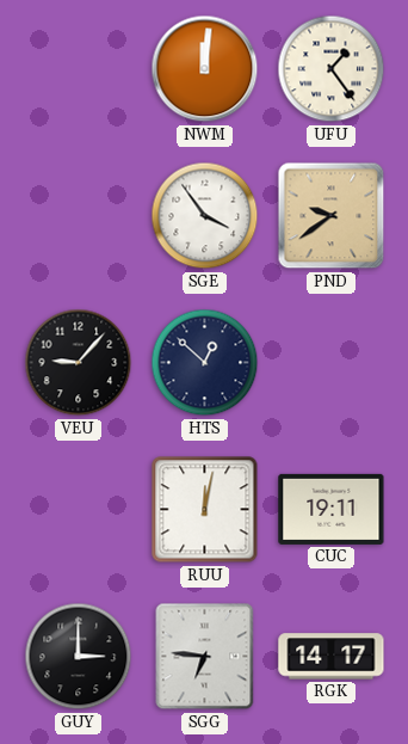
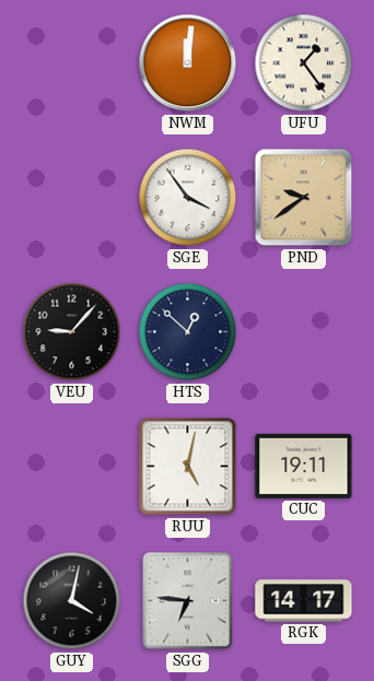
RUU: 12:02 -> 5:02 (188, 467)
GUY: 3:00 -> 4:02 (72, 601)
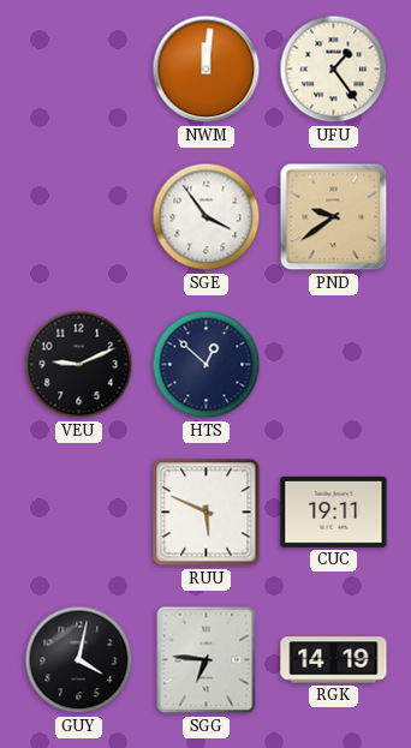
VEU: 9:07 -> 9:11 (79, 365)
RUU: 5:02 -> 5:49 (207, 513)
RGK: 14:17 -> 14:19 (334, 660)
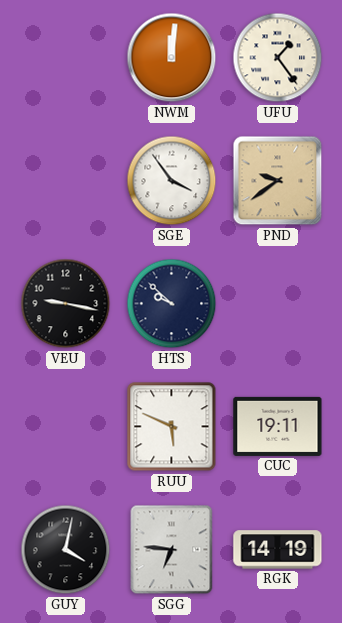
VEU: 9:11 -> 9:17 (66, 304)
HTS: 12:52 -> 9:52 (172, 304)
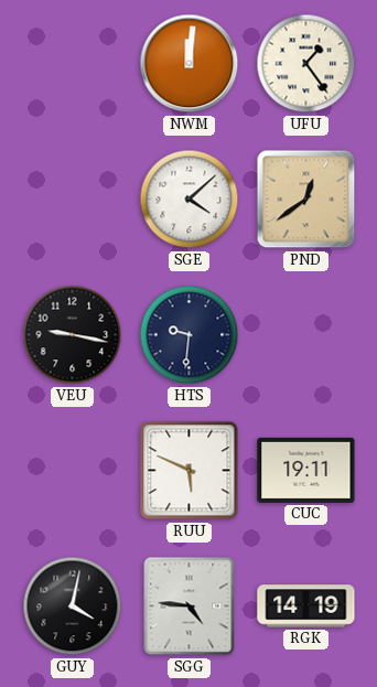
SGE: 3:54 -> 4:08 (190, 200)
PND: 9:39 -> 12:39 (306, 200)
HTS: 9:52 -> 9:31 (190, 335)
SGG: 6:46 -> 4:46 (190, 607)
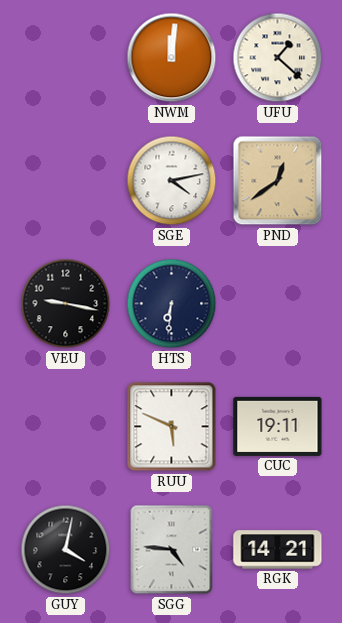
UFU: 1:24 -> 1:22 (278, 58)
SGE: 4:08 -> 4:13 (172, 181)
HTS: 9:31 -> 6:31 (172, 304)
RGK: 14:19 -> 14:21 (278, 550)
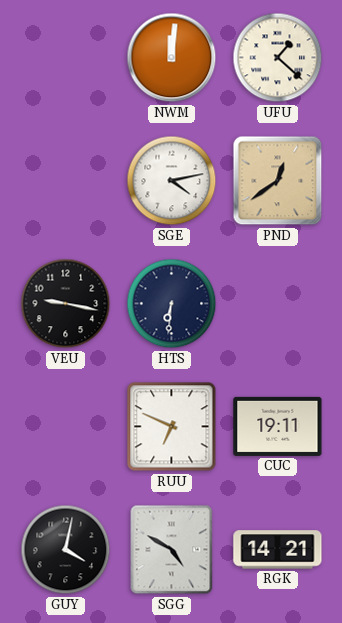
RUU: 5:49 -> 6:49 (172, 427)
SGG: 4:46 -> 4:50 (172, 550)
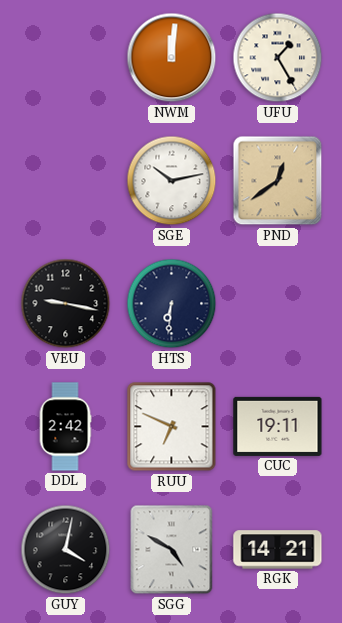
UFU: 1:22 -> 1:25 (278, 58)
SGE: 4:13 -> 10:13 (172, 181)
DDL: none -> 2:42 (65, 427)
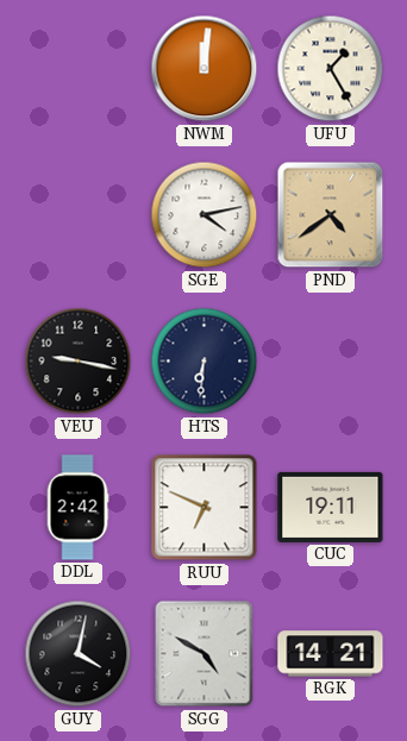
SGE: 10:13 -> 4:13 (205, 215)
PND: 12:39 -> 4:39 (331, 215)
